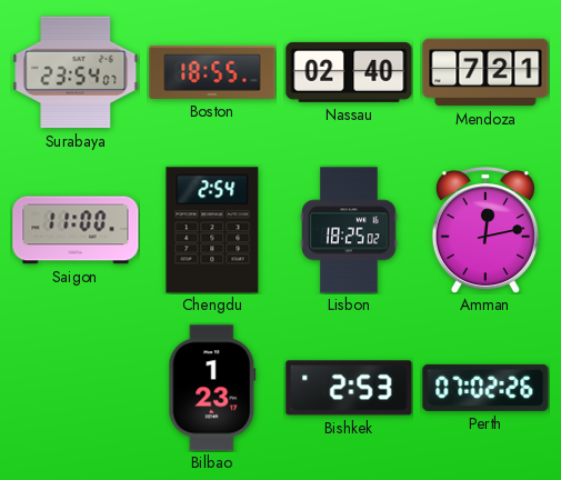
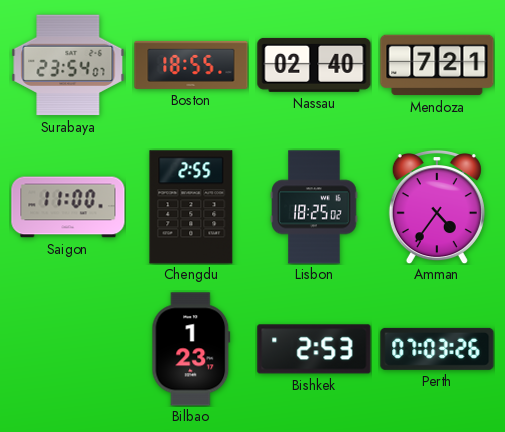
Chengdu: 2:54 -> 2:55 (191, 207)
Amman: 12:13 -> 4:36 (437, 208)
Perth: 07:02 -> 07:03 (437, 349)
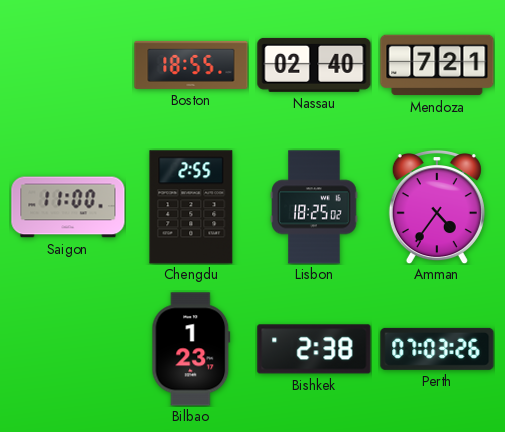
Surabaya: 23:54 -> none (68, 65)
Bishkek: 2:53 -> 2:38 (314, 349)
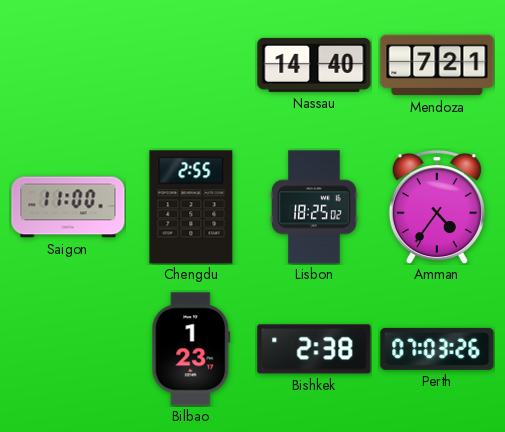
Boston: 18:55 -> none (191, 65)
Nassau: 02:40 -> 14:40 (314, 65)
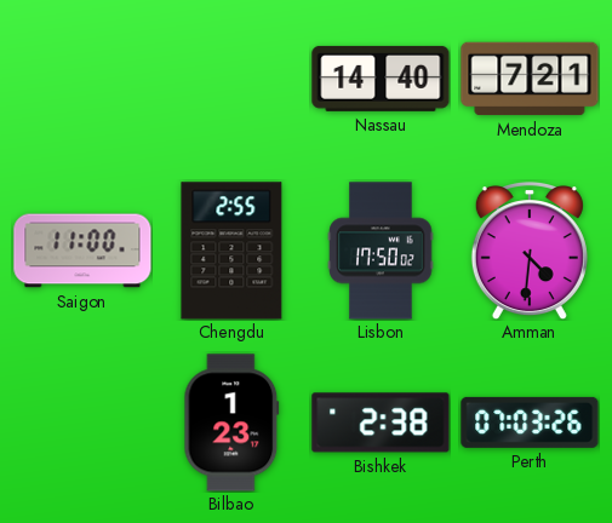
Lisbon: 18:25 -> 17:50 (381, 251)
Amman: 4:36 -> 4:31 (530, 252)
